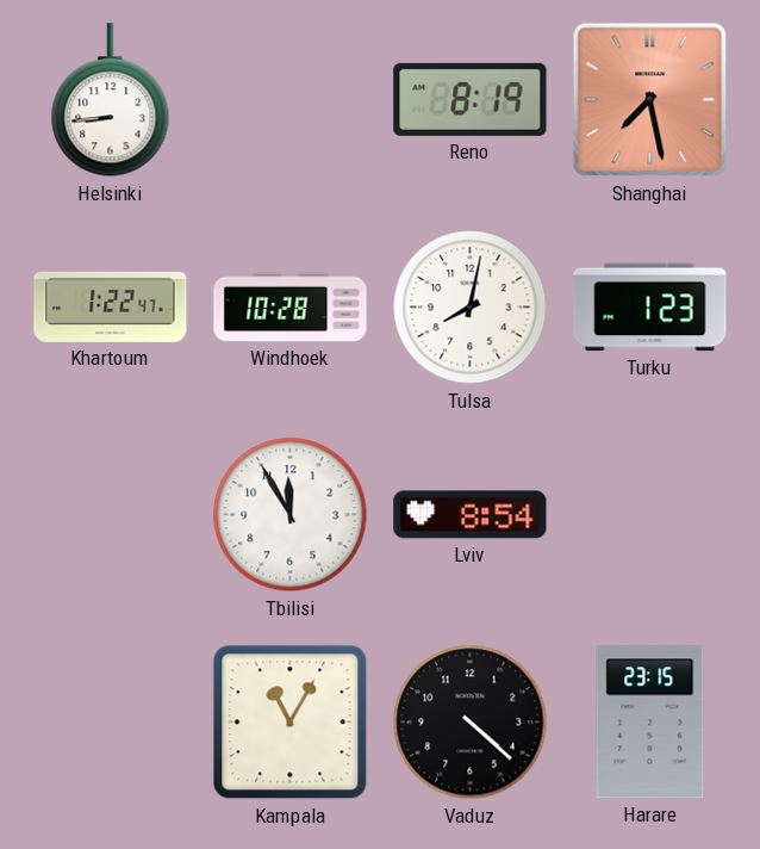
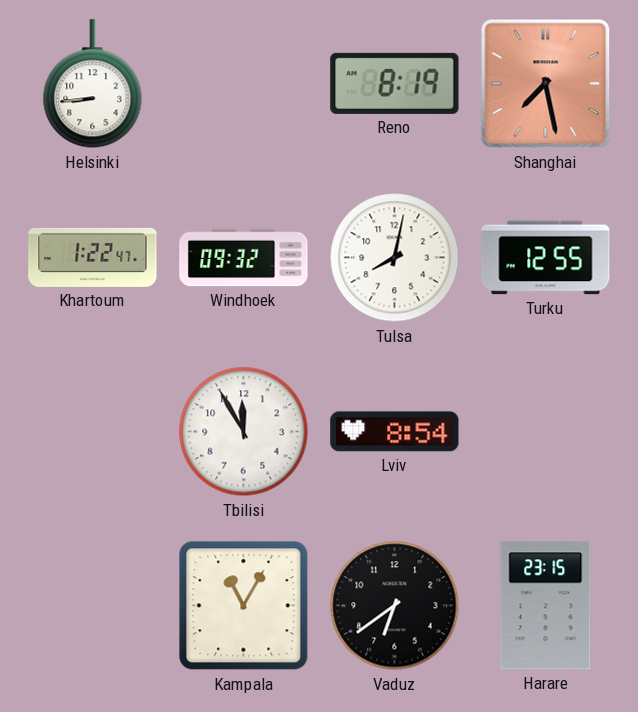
Windhoek: 10:28 -> 09:32 (244, 258)
Turku: 1:23 -> 12:55 (546, 258)
Vaduz: 4:22 -> 6:39 (395, 606)
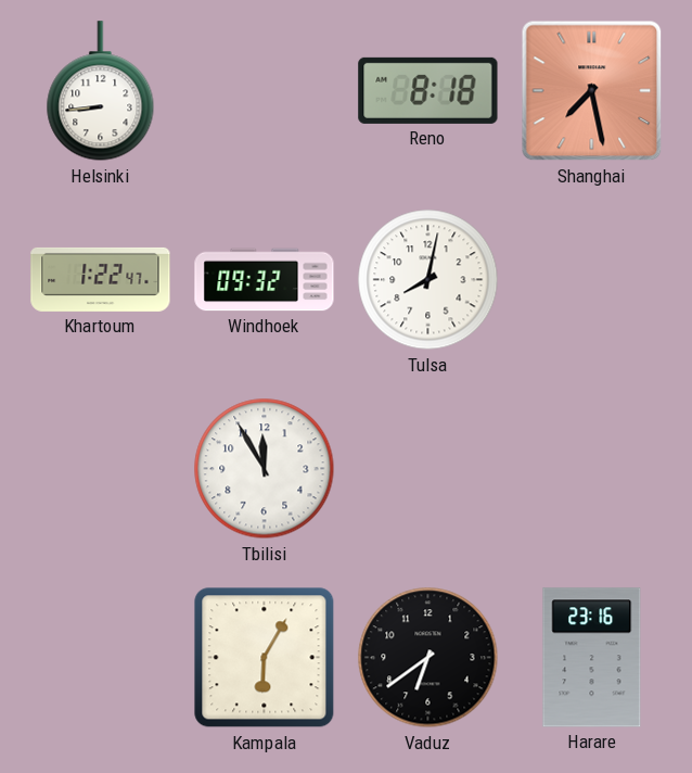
Reno: 8:19 -> 8:18 (428, 90)
Turku: 12:55 -> none (546, 258)
Lviv: 8:54 -> none (395, 432)
Kampala: 11:05 -> 6:05 (265, 658)
Harare: 23:15 -> 23:16 (592, 658)
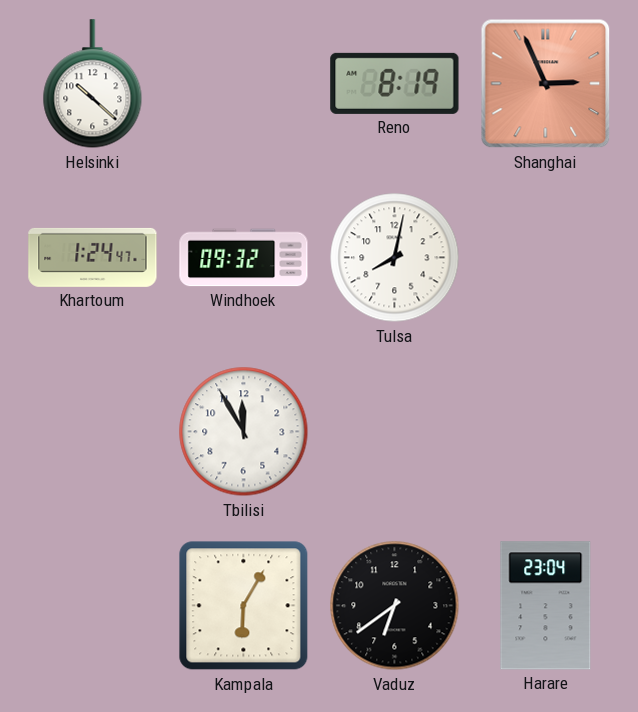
Helsinki: 8:44 -> 10:22 (93, 84)
Reno: 8:18 -> 8:19 (395, 83)
Shanghai: 7:28 -> 2:56 (546, 84)
Khartoum: 1:22 -> 1:24 (93, 257)
Harare: 23:16 -> 23:04 (546, 606)
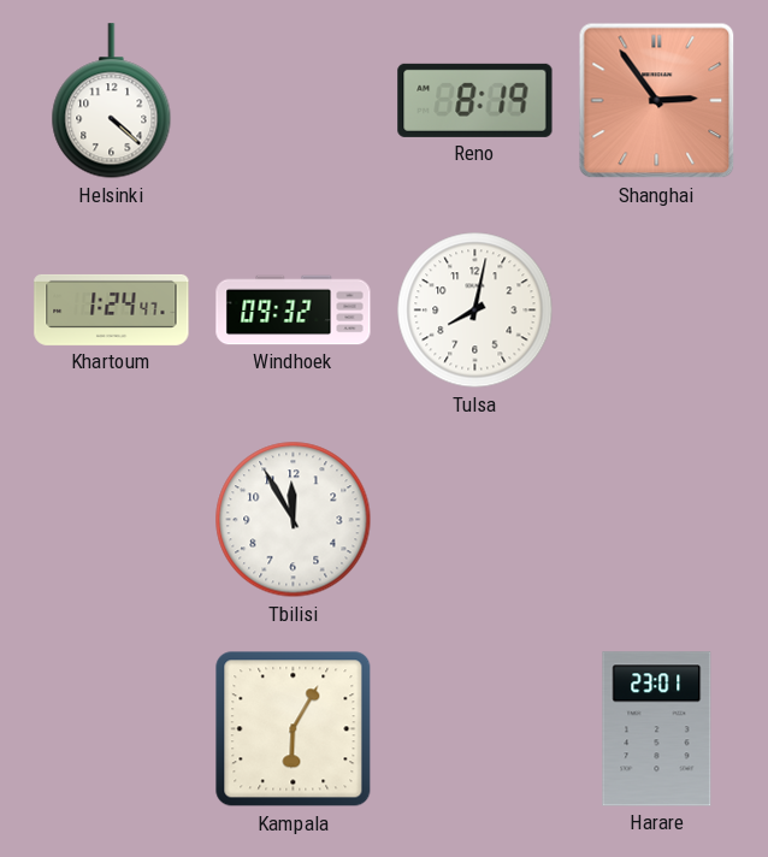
Helsinki: 10:22 -> 4:22 (112, 101)
Shanghai: 2:56 -> 2:54 (657, 101)
Vaduz: 6:39 -> none (395, 606)
Harare: 23:04 -> 23:01 (657, 729)
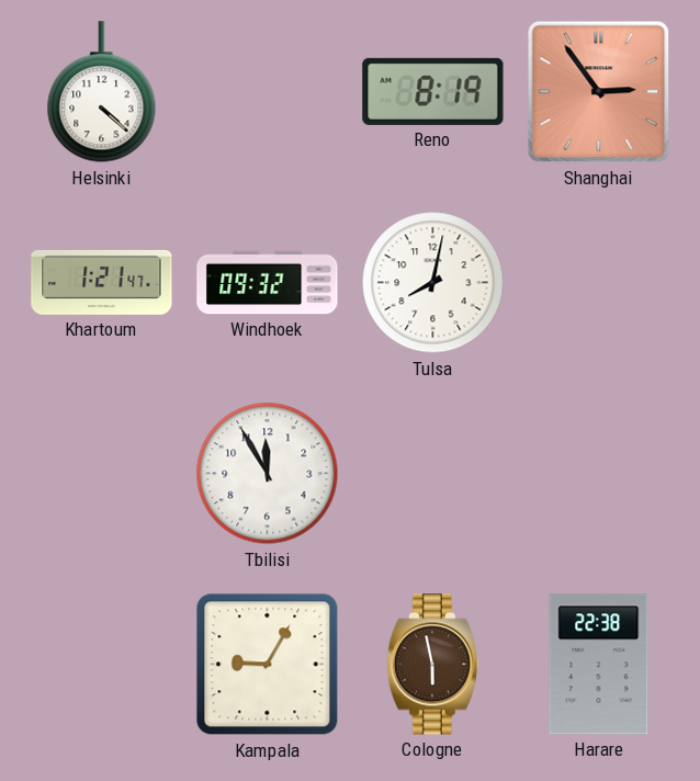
Khartoum: 1:24 -> 1:21 (102, 282)
Kampala: 6:05 -> 9:05 (268, 665)
Cologne: none -> 5:58 (432, 665)
Harare: 23:01 -> 22:38 (599, 665)
